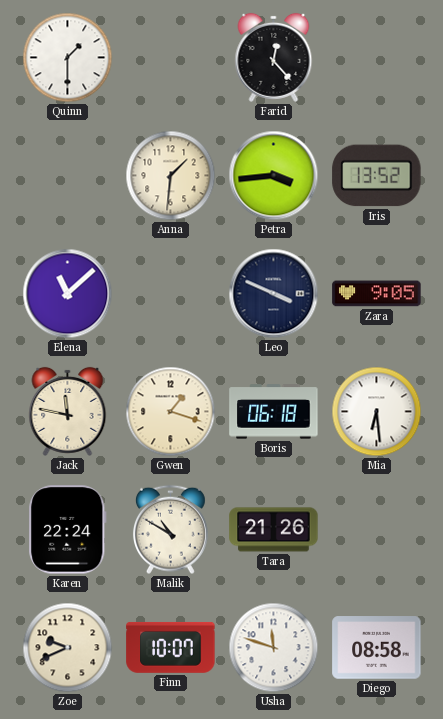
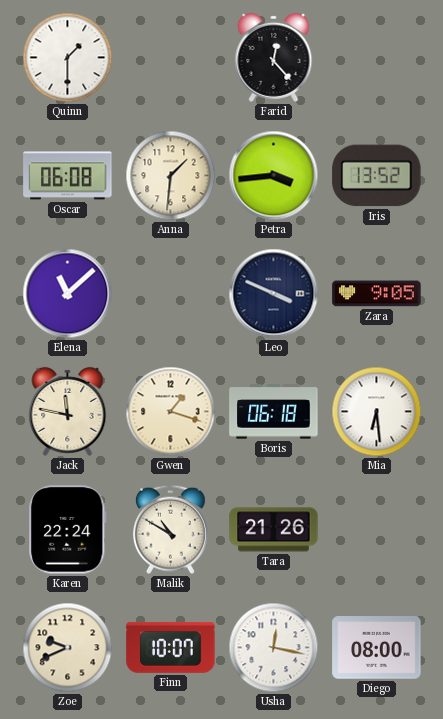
Oscar: none -> 06:08 (68, 176)
Usha: 11:48 -> 12:17 (274, 648)
Diego: 08:58 -> 08:00 (377, 648)
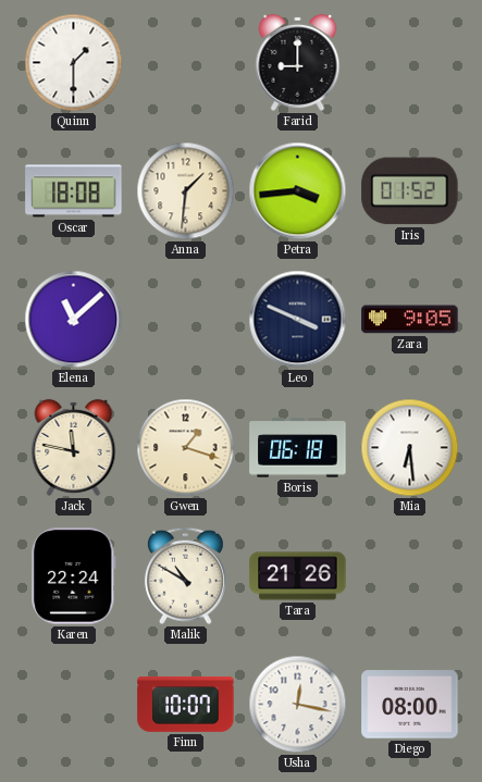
Farid: 12:23 -> 9:00 (298, 62)
Oscar: 06:08 -> 18:08 (74, 191)
Iris: 13:52 -> 01:52 (410, 191)
Zoe: 9:41 -> none (68, 648)
